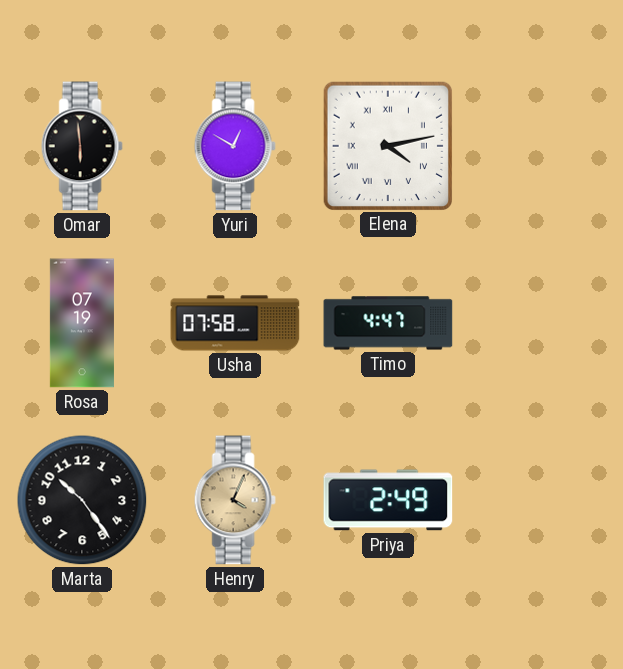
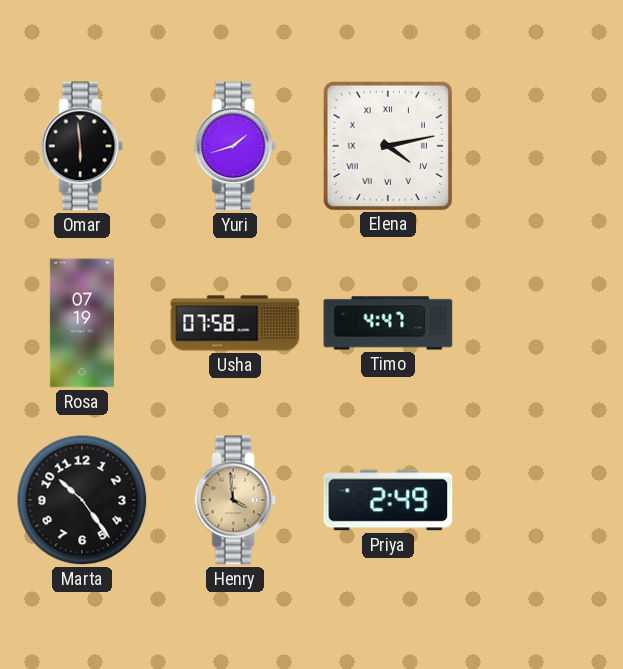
Yuri: 12:50 -> 1:42 (235, 146)
Henry: 4:04 -> 3:59 (235, 500)
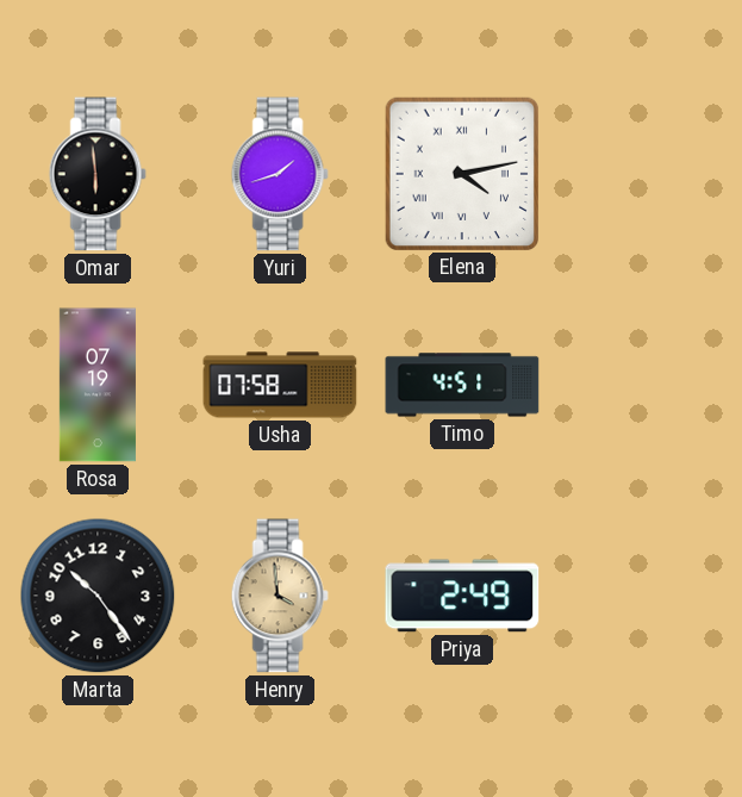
Timo: 4:47 -> 4:51 (462, 385)
